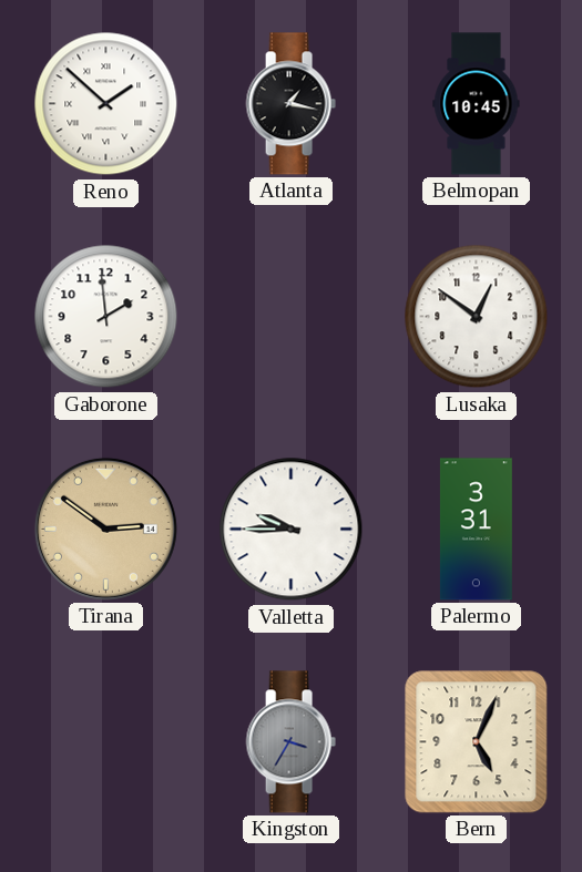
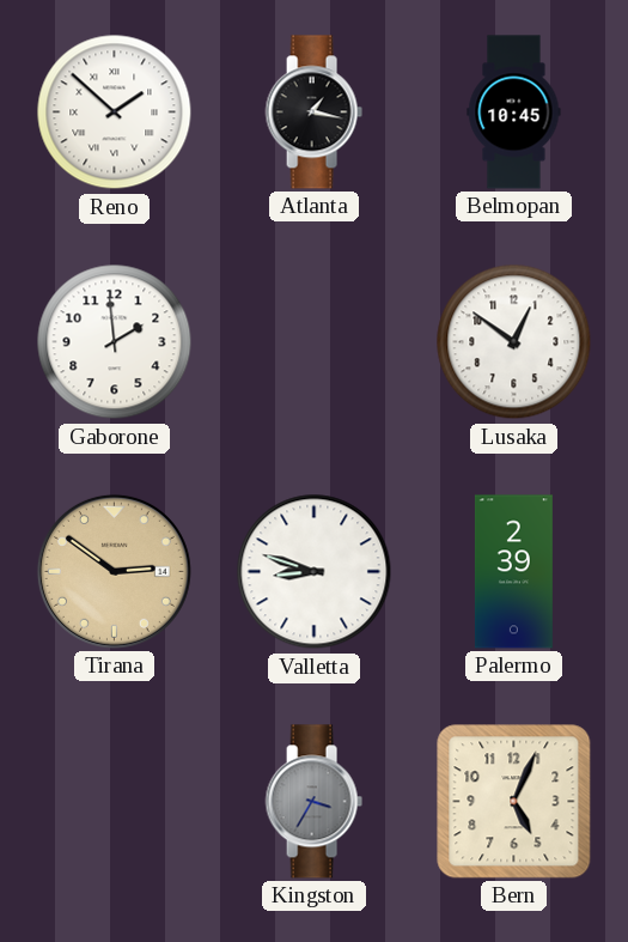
Valletta: 9:45 -> 8:48 (315, 572)
Palermo: 3:31 -> 2:39 (513, 572)
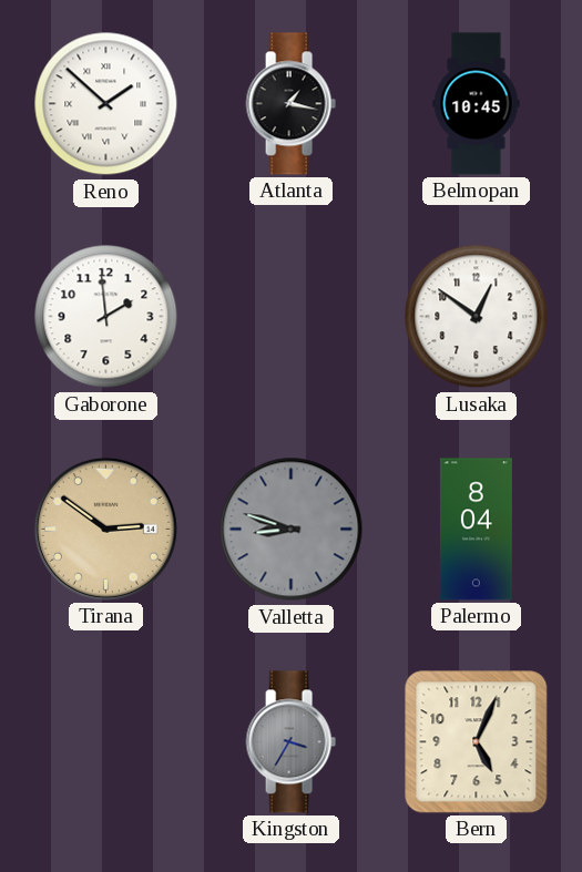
Valletta dial: white -> grey (292, 530)
Palermo: 2:39 -> 8:04 (476, 530)
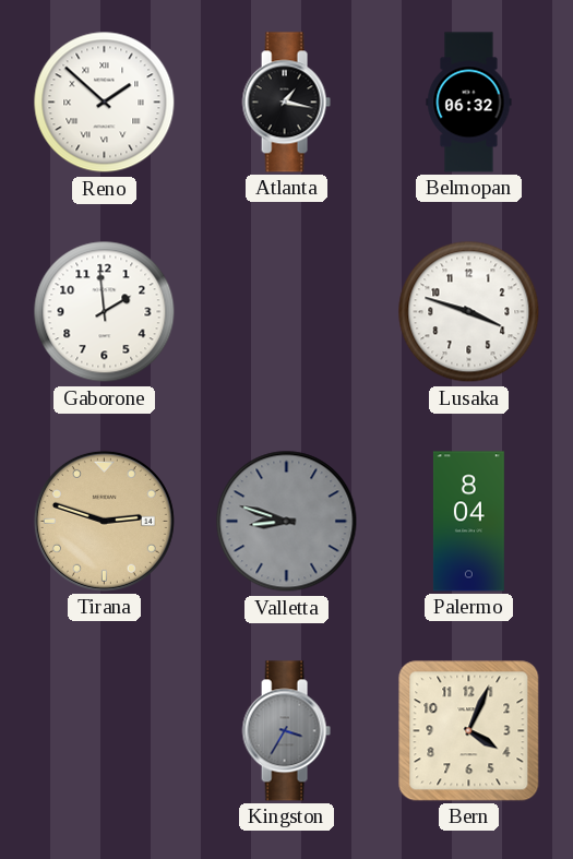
Belmopan: 10:45 -> 06:32 (469, 103)
Lusaka: 12:51 -> 3:48 (469, 312)
Tirana: 2:51 -> 2:48 (104, 521)
Bern: 5:04 -> 4:04 (469, 731)
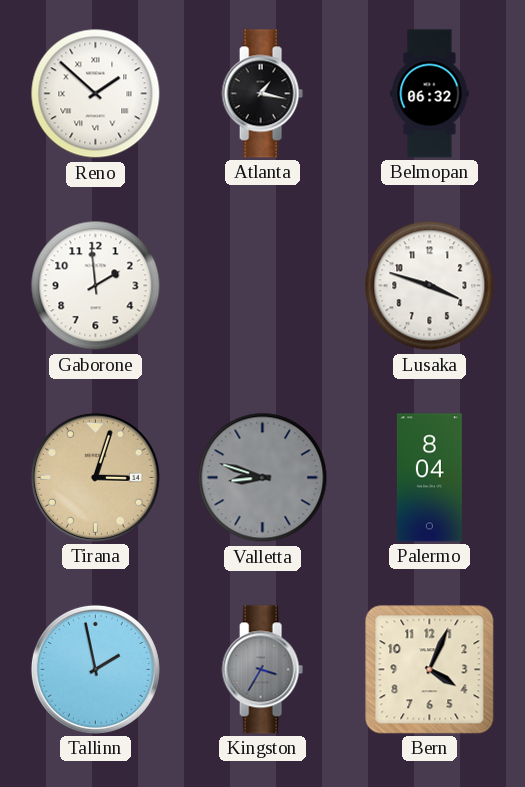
Tirana: 2:48 -> 3:03 (95, 477)
Tallinn: none -> 1:58 (95, 669)
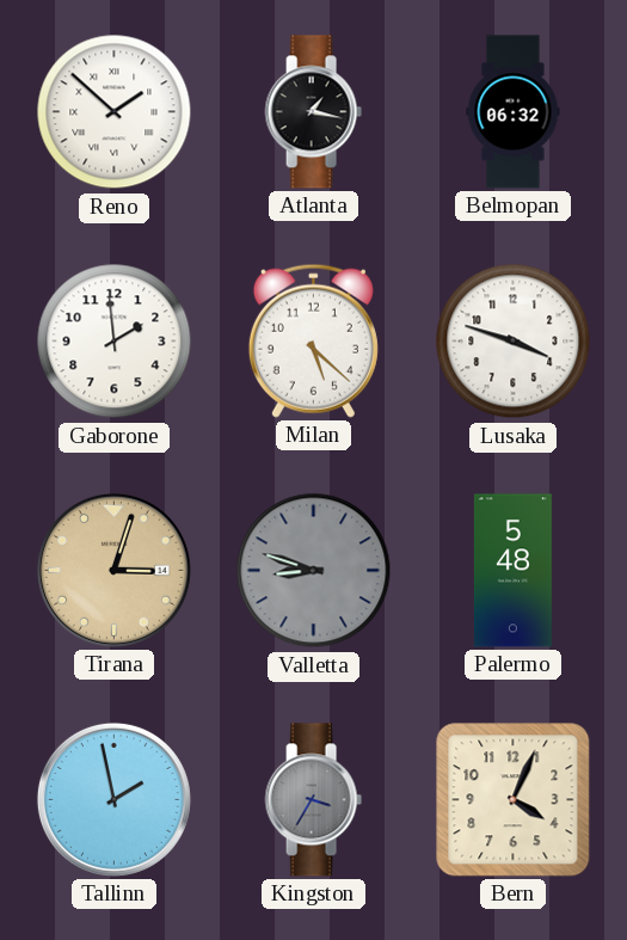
Milan: none -> 5:22 (313, 340)
Palermo: 8:04 -> 5:48 (512, 571)
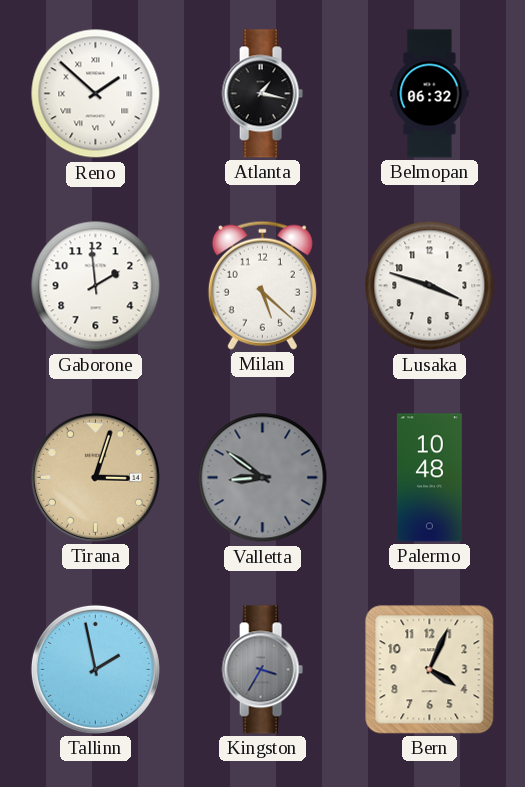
Valletta: 8:48 -> 8:51 (263, 478)
Palermo: 5:48 -> 10:48 (429, 478)
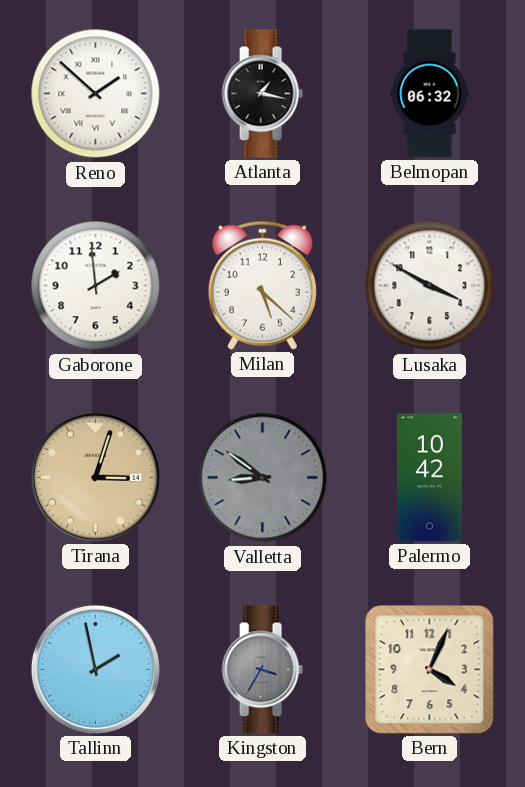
Lusaka: 3:48 -> 3:50 (430, 286)
Palermo: 10:48 -> 10:42 (429, 478)
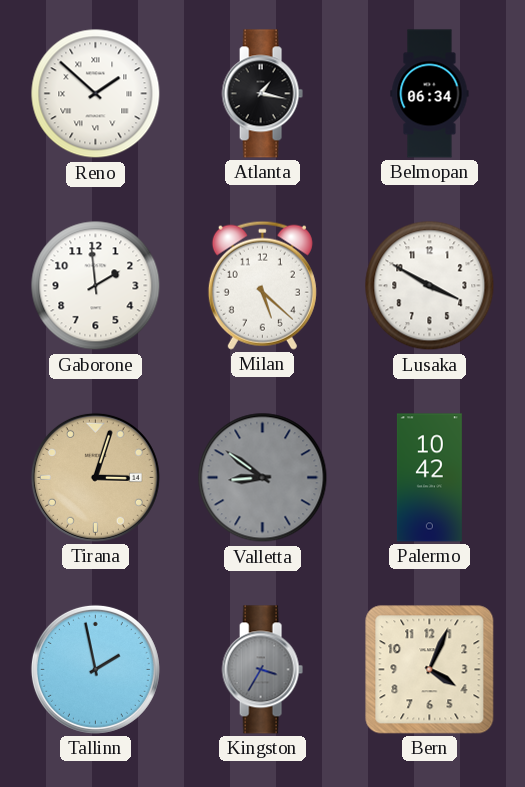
Belmopan: 06:32 -> 06:34 (430, 94)
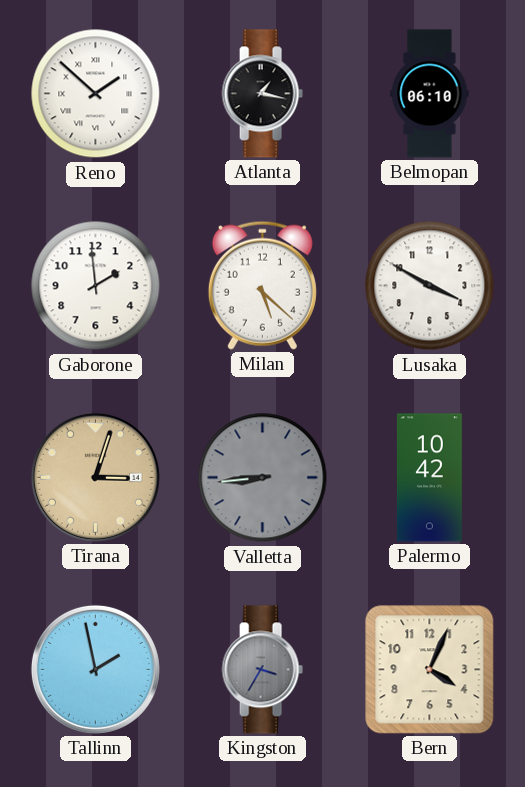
Belmopan: 06:34 -> 06:10 (430, 94)
Valletta: 8:51 -> 8:44 (263, 478)
